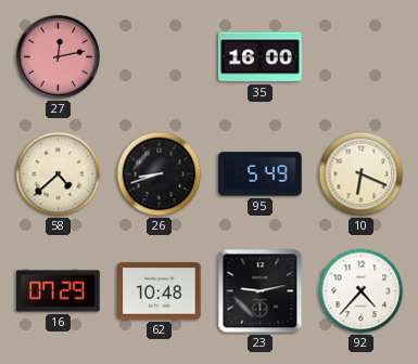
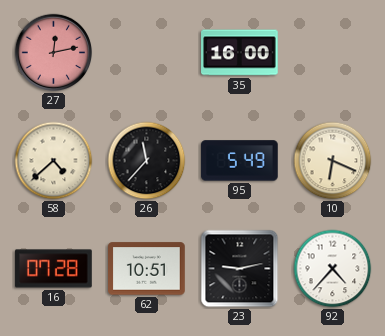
26: 8:42 -> 11:37 (147, 161)
16: 07:29 -> 07:28 (54, 269)
62: 10:48 -> 10:51 (147, 269)
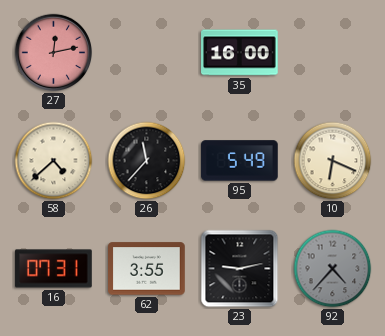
16: 07:28 -> 07:31 (54, 269)
62: 10:51 -> 3:55 (147, 269)
92 dial: white -> grey (333, 269)
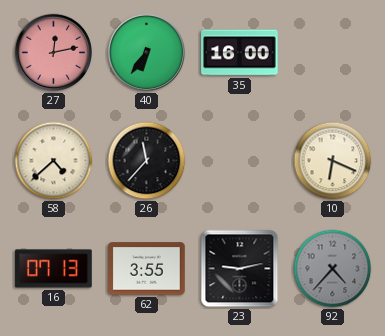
40: none -> 6:36 (147, 53)
95: 5:49 -> none (240, 161)
16: 07:31 -> 07:13 (54, 269)
